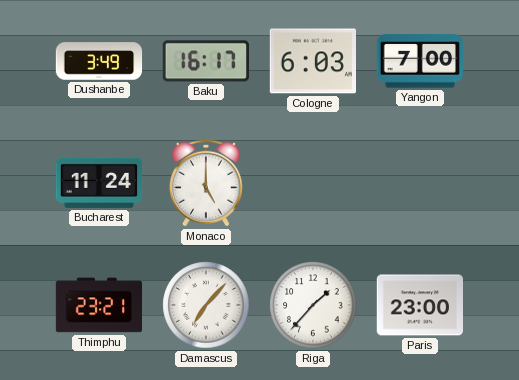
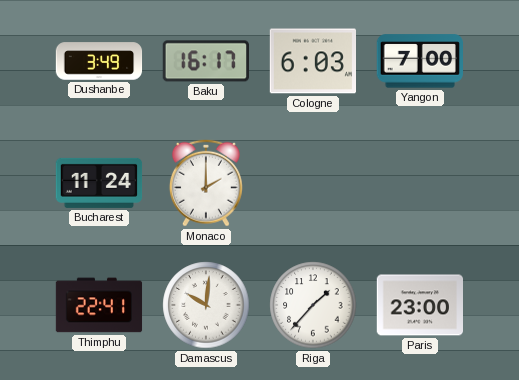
Monaco: 5:00 -> 2:00 (206, 183)
Thimphu: 23:21 -> 22:41 (99, 305)
Damascus: 7:07 -> 10:01 (206, 305)
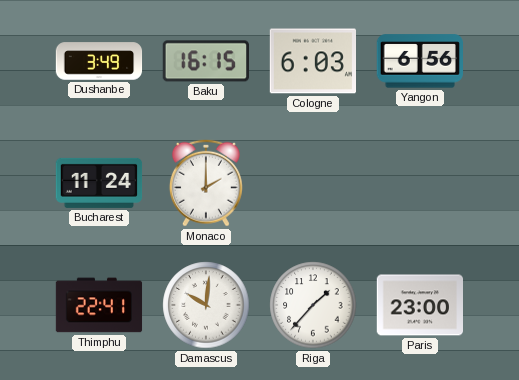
Baku: 16:17 -> 16:15 (205, 61)
Yangon: 7:00 -> 6:56 (419, 61)
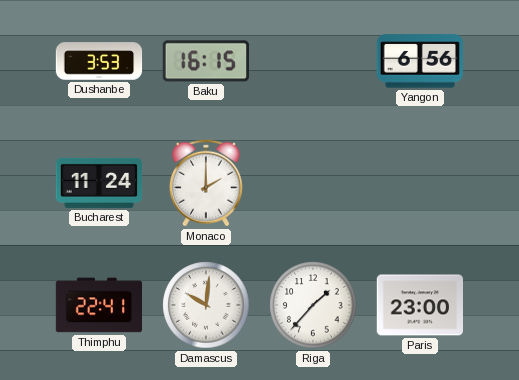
Dushanbe: 3:49 -> 3:53 (99, 61)
Cologne: 6:03 -> none (312, 61)
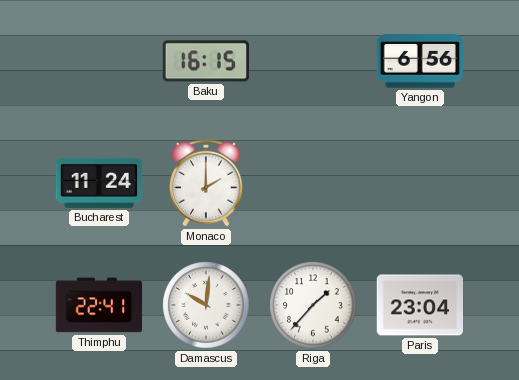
Dushanbe: 3:53 -> none (99, 61)
Paris: 23:00 -> 23:04 (420, 305)
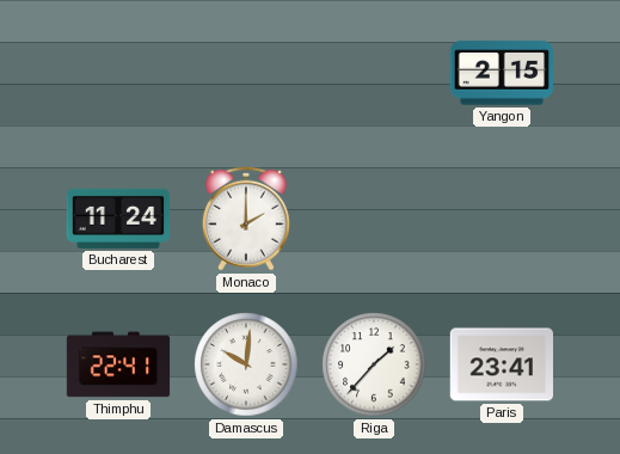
Baku: 16:15 -> none (205, 61)
Yangon: 6:56 -> 2:15 (501, 73)
Paris: 23:04 -> 23:41 (502, 364)
